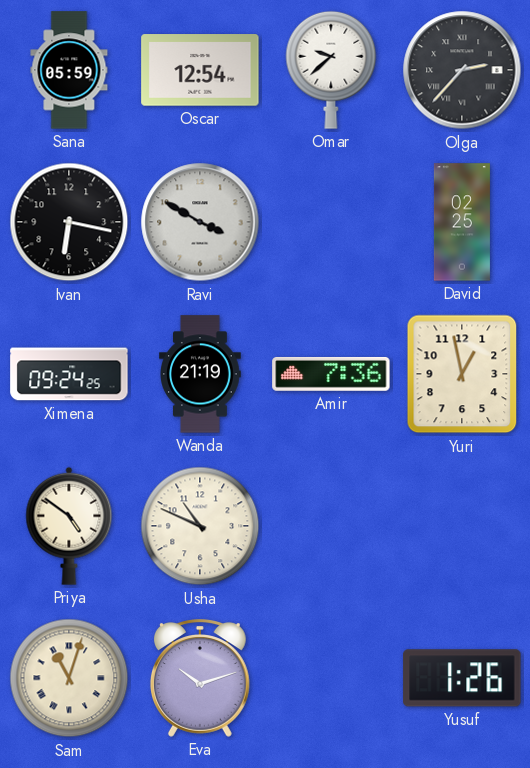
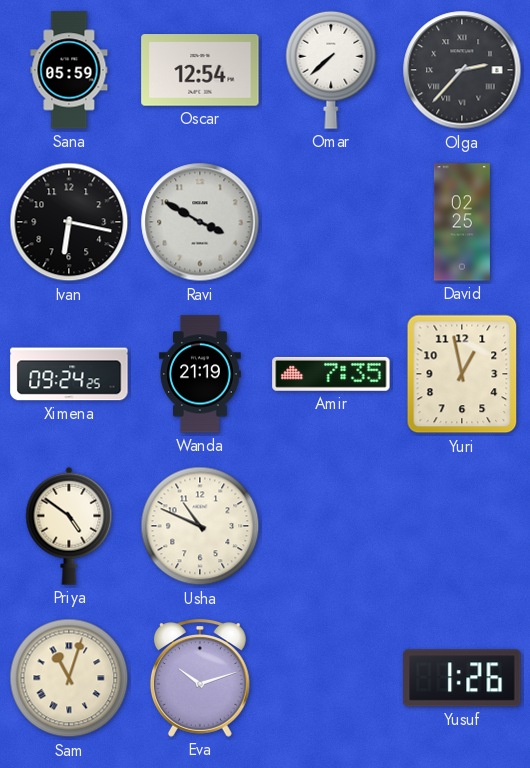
Omar: 9:38 -> 7:38 (331, 70)
Amir: 7:36 -> 7:35 (331, 374)
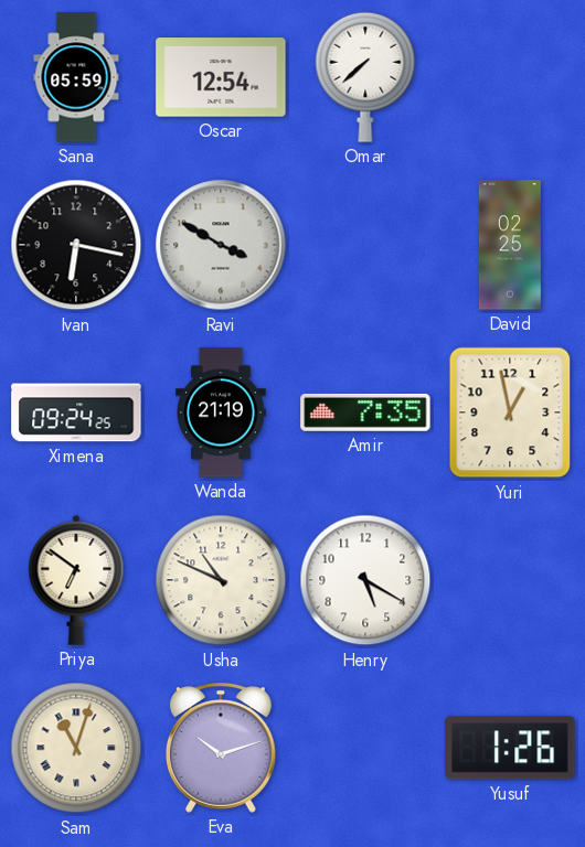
Olga: 2:37 -> none (462, 70)
Priya: 4:51 -> 6:51 (76, 580)
Henry: none -> 5:20 (365, 580)
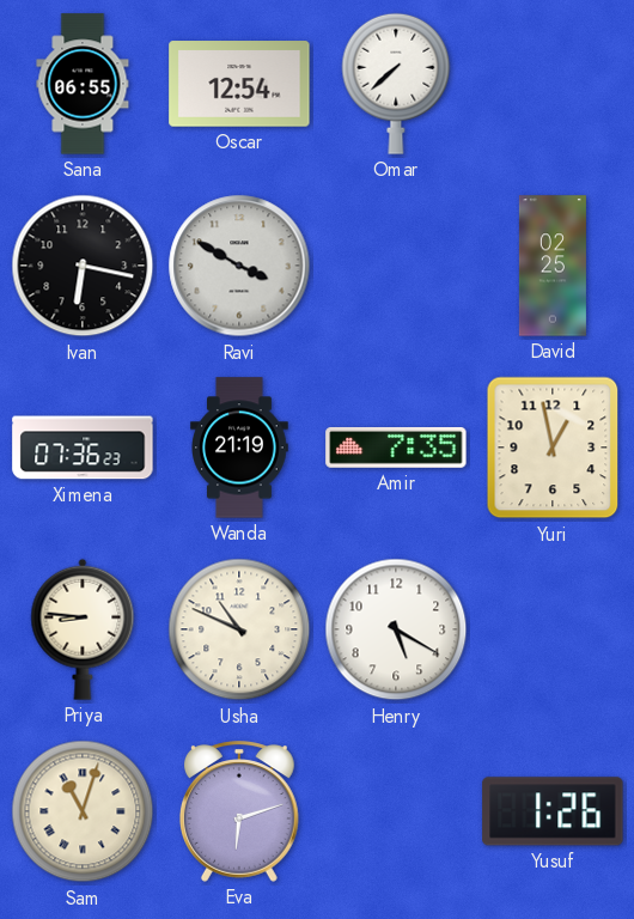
Sana: 05:59 -> 06:55 (83, 84)
Ximena: 09:24 -> 07:36 (83, 448)
Priya: 6:51 -> 8:46 (83, 629)
Eva: 10:12 -> 6:12 (239, 811)
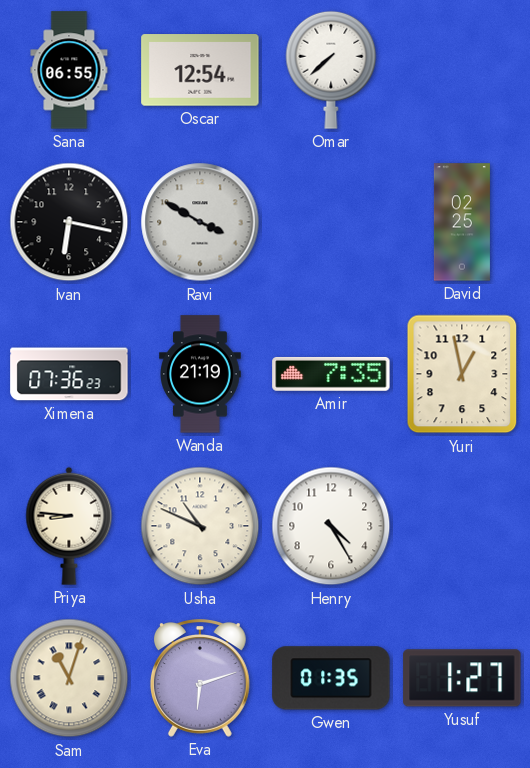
Henry: 5:20 -> 4:25 (331, 526)
Gwen: none -> 01:35 (331, 678)
Yusuf: 1:26 -> 1:27 (462, 678)
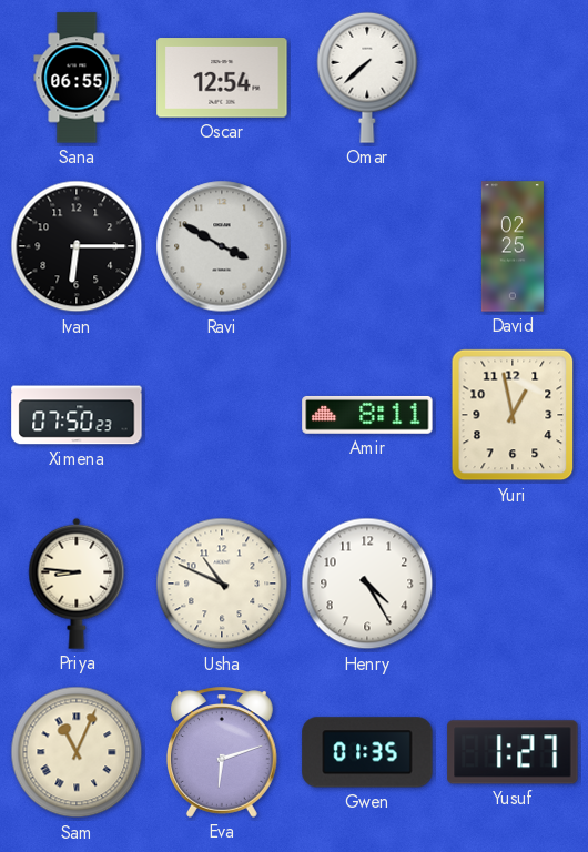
Ivan: 6:17 -> 6:15 (77, 246)
Ximena: 07:36 -> 07:50 (77, 415)
Wanda: 21:19 -> none (200, 374)
Amir: 7:35 -> 8:11 (367, 415)
Sam: 11:03 -> 11:04 (77, 752)
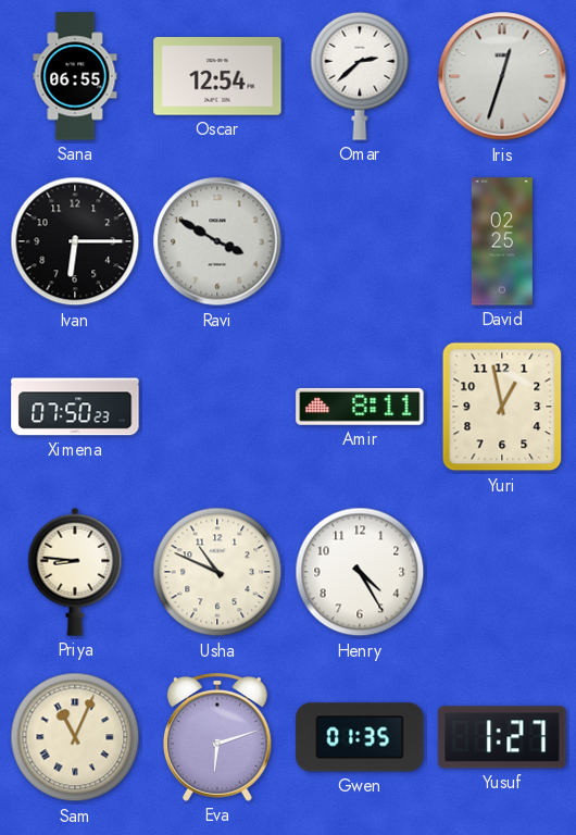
Omar: 7:38 -> 2:38 (360, 76)
Iris: none -> 12:33 (502, 76)
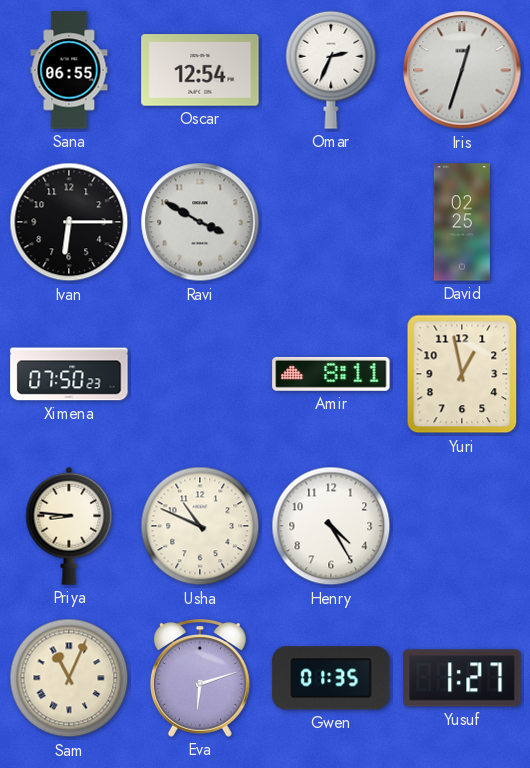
Omar: 2:38 -> 2:34 (331, 70)
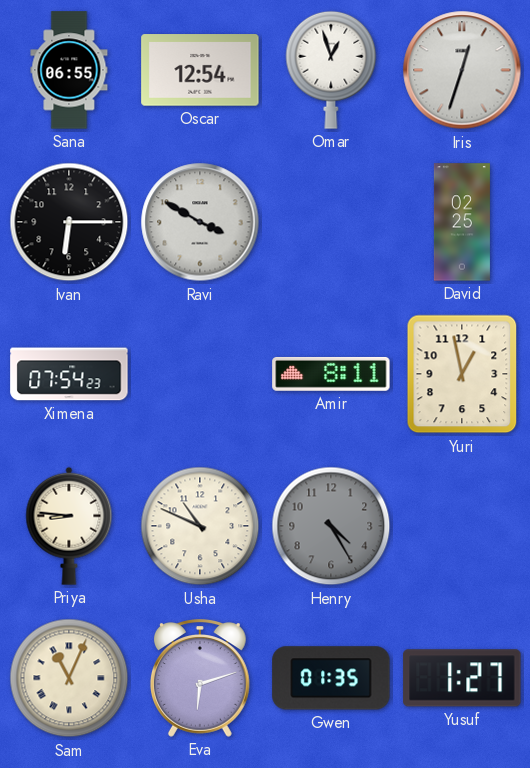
Omar: 2:34 -> 12:57 (331, 70)
Ximena: 07:50 -> 07:54 (69, 374)
Henry dial: white -> grey (331, 526)
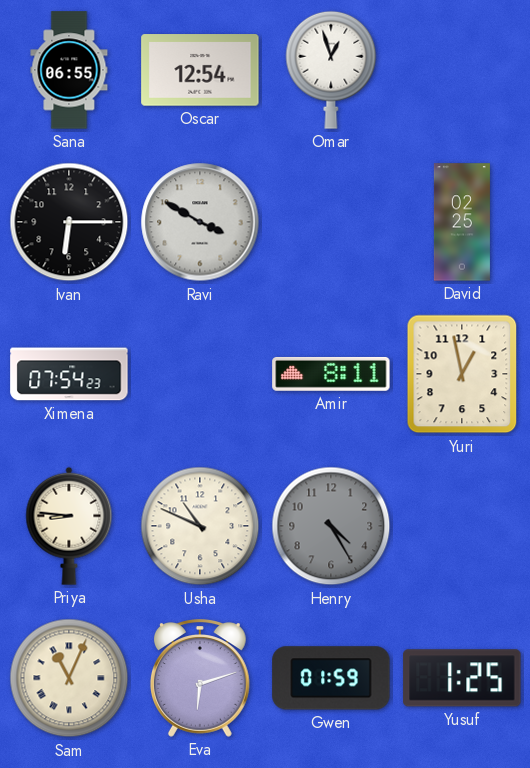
Iris: 12:33 -> none (462, 70)
Gwen: 01:35 -> 01:59 (331, 678)
Yusuf: 1:27 -> 1:25 (462, 678)
